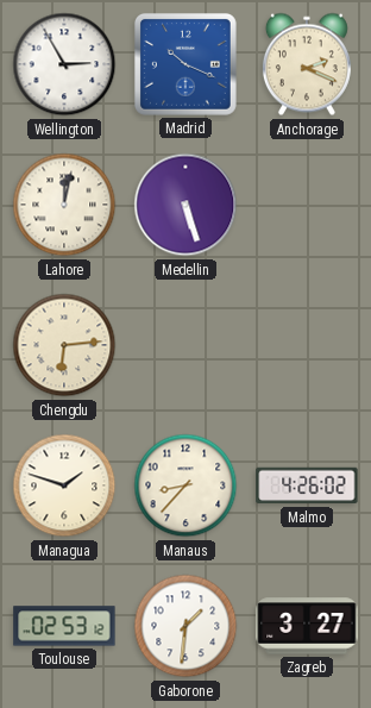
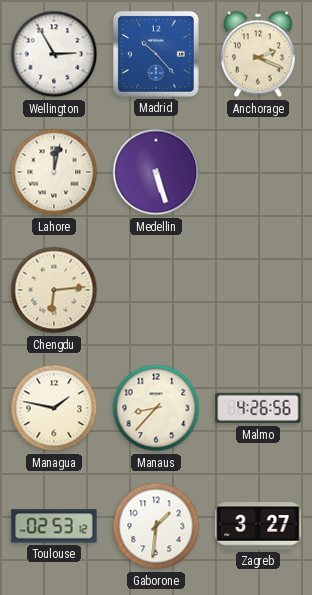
Madrid: 10:19 -> 10:23 (156, 54)
Managua: 1:48 -> 1:47 (54, 408)
Malmo: 4:26:02 -> 4:26:56 (258, 408)
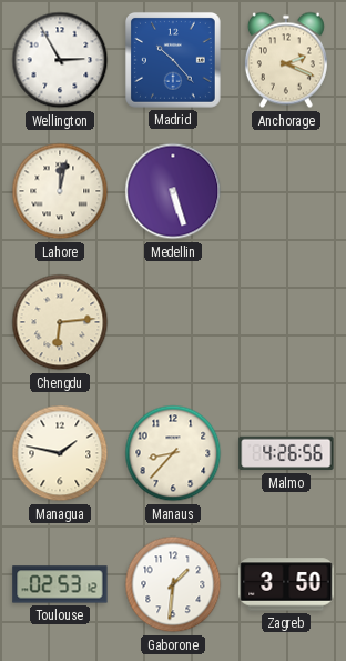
Zagreb: 3:27 -> 3:50 (286, 584)
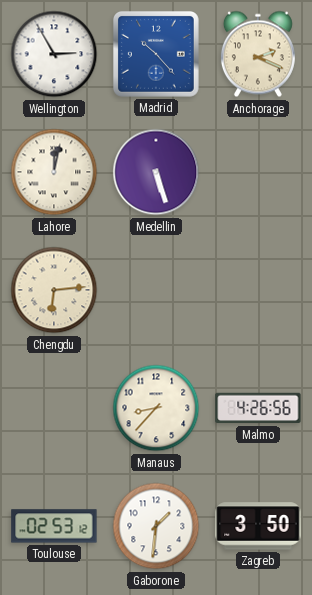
Managua: 1:47 -> none (60, 453)
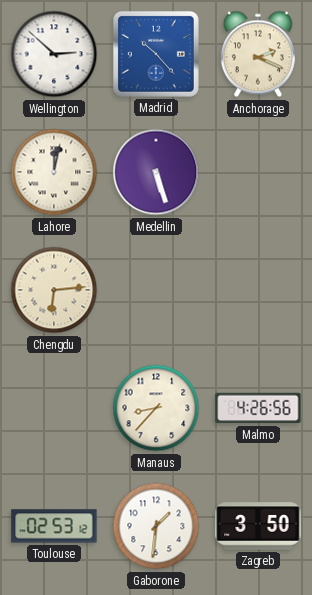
Wellington: 2:55 -> 2:52 (54, 54)
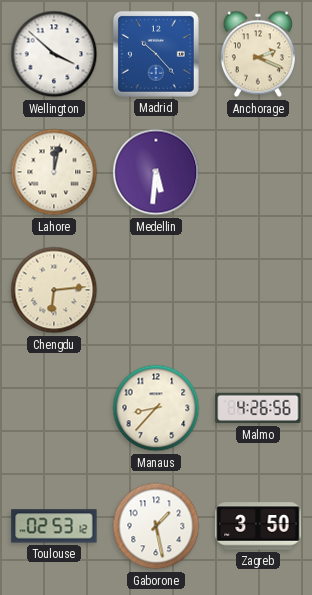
Wellington: 2:52 -> 3:52 (54, 54)
Medellin: 5:27 -> 5:31 (156, 172)
Gaborone: 1:31 -> 1:28 (156, 526)
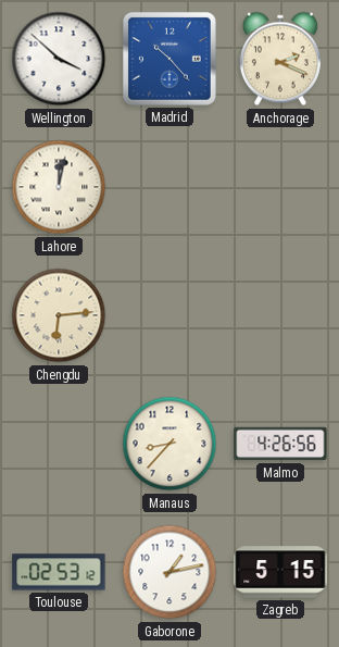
Medellin: 5:31 -> none (156, 172)
Gaborone: 1:28 -> 1:13 (169, 572)
Zagreb: 3:50 -> 5:15 (280, 572)
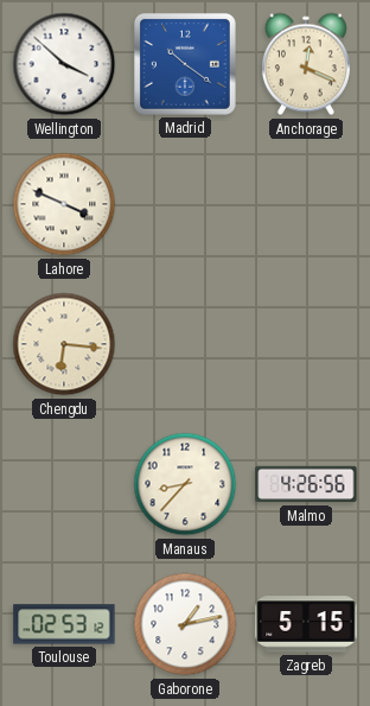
Madrid: 10:23 -> 10:21 (185, 64)
Anchorage: 2:19 -> 12:19 (306, 64)
Lahore: 12:02 -> 3:49 (64, 204)
Chengdu: 6:14 -> 6:16 (64, 344)
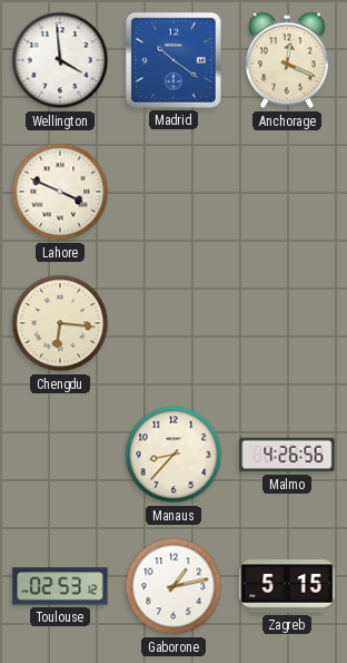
Wellington: 3:52 -> 3:59 (60, 60)
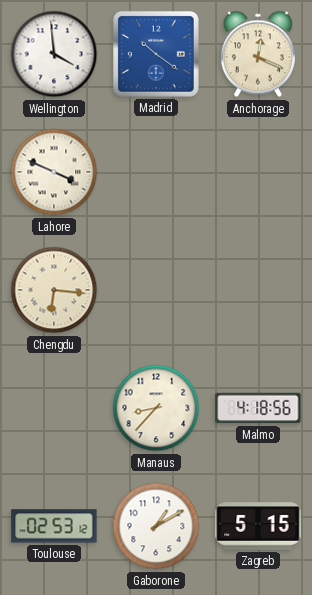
Malmo: 4:26 -> 4:18 (258, 408)
Gaborone: 1:13 -> 1:10 (156, 526)
